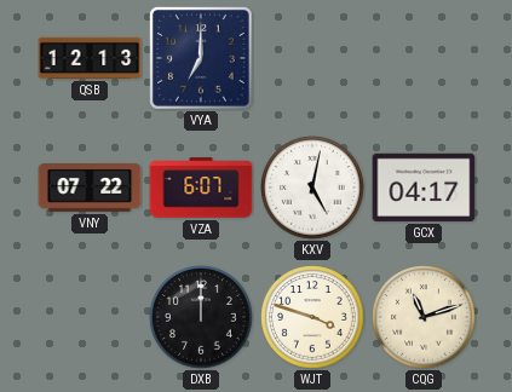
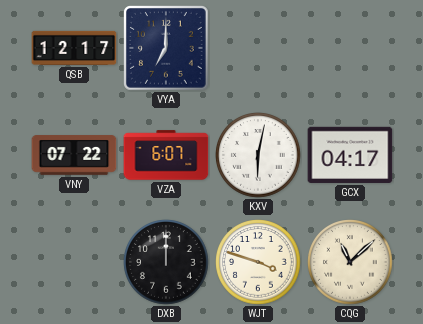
QSB: 12:13 -> 12:17 (74, 48)
KXV: 5:02 -> 6:02 (258, 155)
CQG: 11:12 -> 11:08 (350, 262)
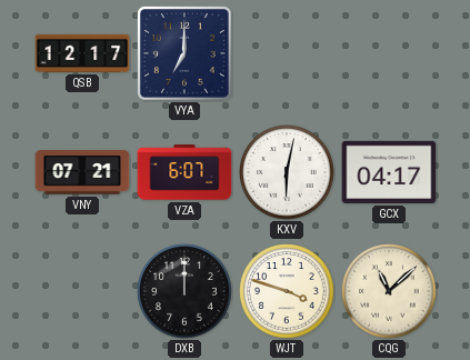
VNY: 07:22 -> 07:21 (82, 172)
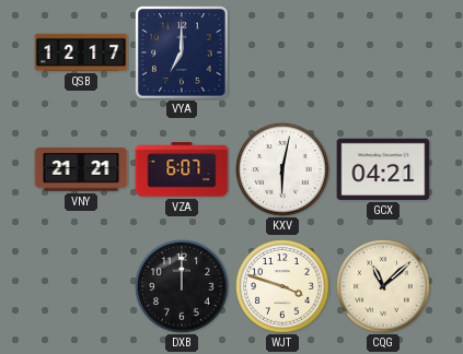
VNY: 07:21 -> 21:21 (81, 169)
GCX: 04:17 -> 04:21 (383, 169)
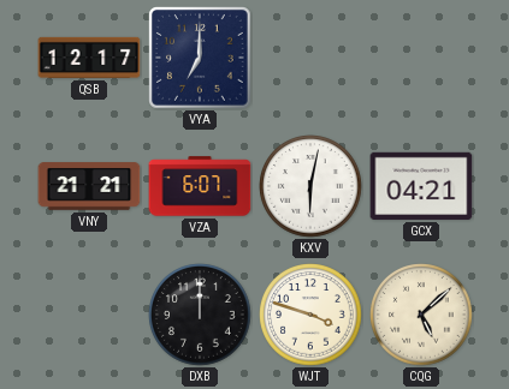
CQG: 11:08 -> 5:08 (421, 315)
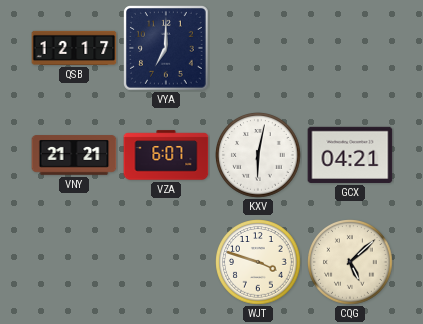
DXB: 12:00 -> none (200, 315)
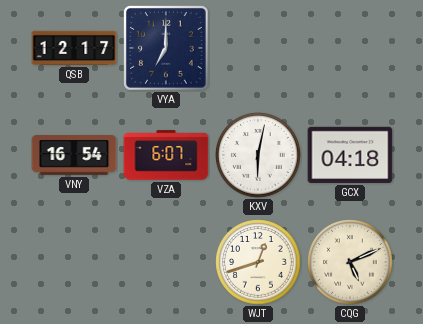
VNY: 21:21 -> 16:54 (74, 155)
GCX: 04:21 -> 04:18 (350, 155)
WJT: 3:48 -> 12:42 (258, 262)
CQG: 5:08 -> 5:11 (350, 262)
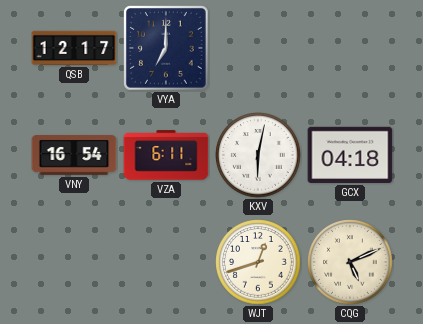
VZA: 6:07 -> 6:11 (166, 155)
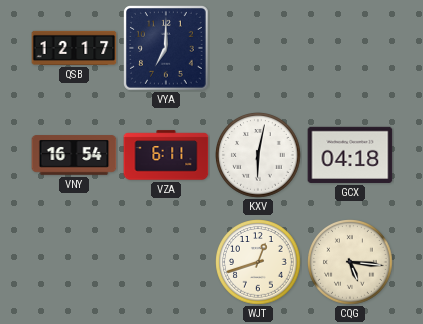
CQG: 5:11 -> 5:16 (350, 262)
